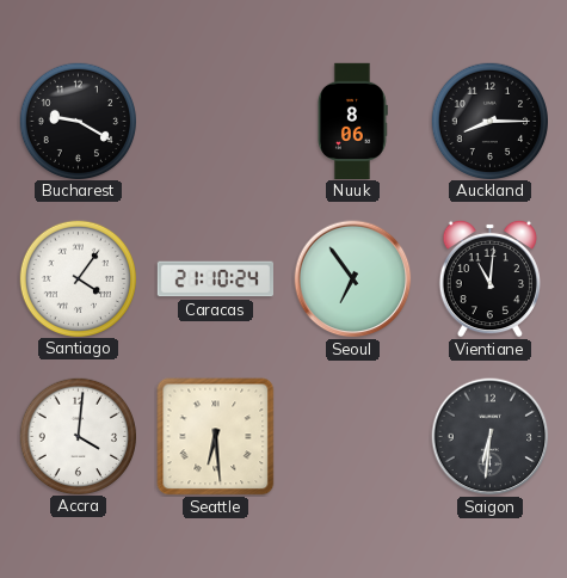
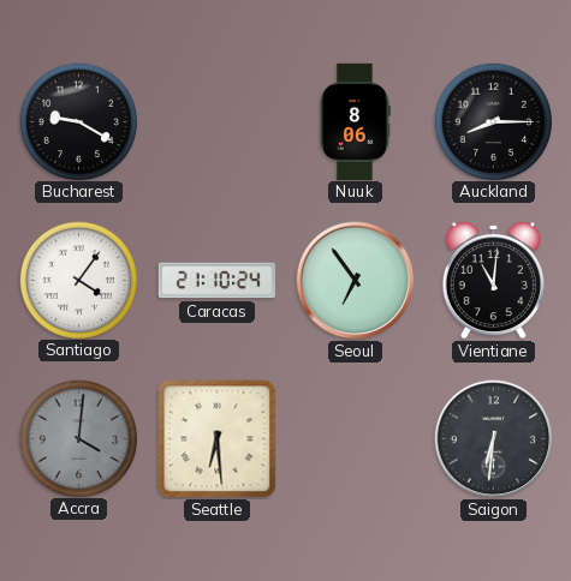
Accra dial: white -> grey (78, 438)
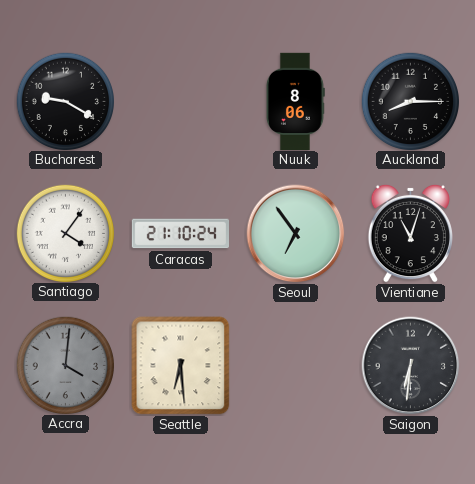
Vientiane: 11:01 -> 11:03 (410, 233)
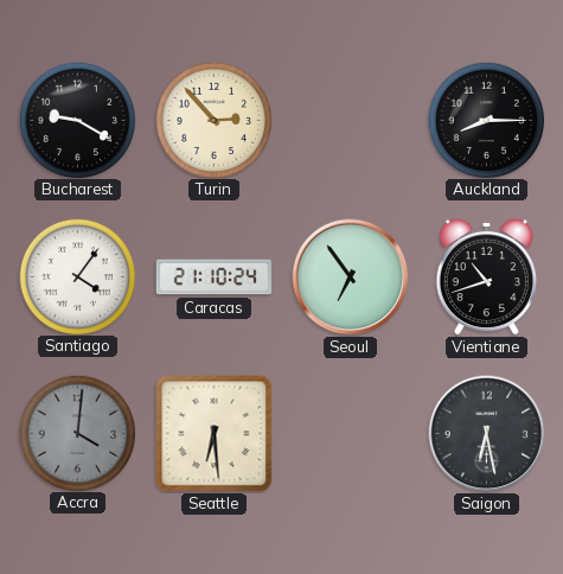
Turin: none -> 2:53 (213, 120)
Nuuk: 8:06 -> none (296, 101)
Vientiane: 11:03 -> 10:42 (486, 276)
Saigon: 6:31 -> 6:28 (487, 434)
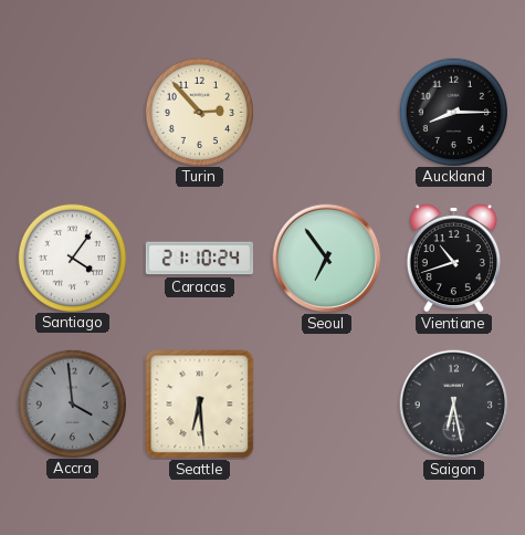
Bucharest: 9:20 -> none (77, 120)
Accra: 4:01 -> 3:59 (72, 403)
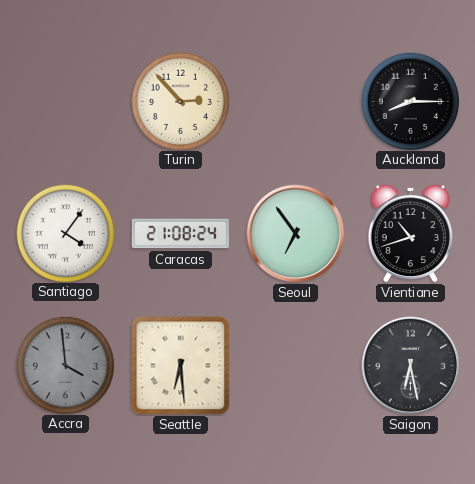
Caracas: 21:10 -> 21:08 (180, 234)
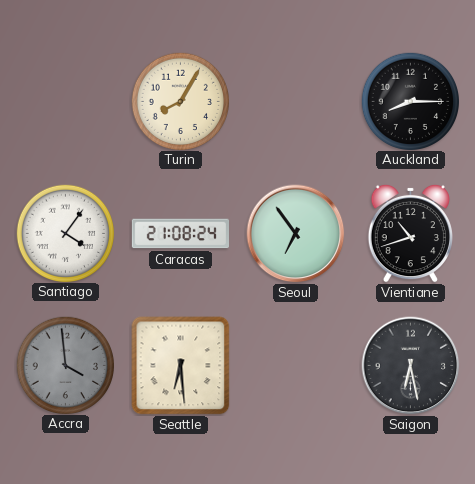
Turin: 2:53 -> 8:05 (180, 101)
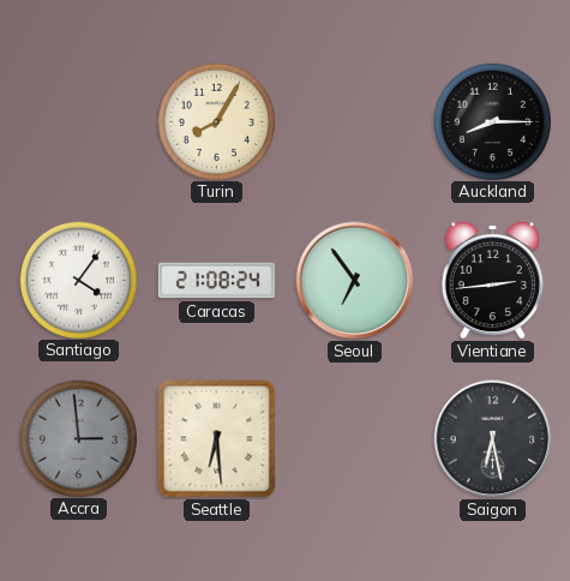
Vientiane: 10:42 -> 2:44 (492, 280)
Accra: 3:59 -> 2:59 (78, 438)
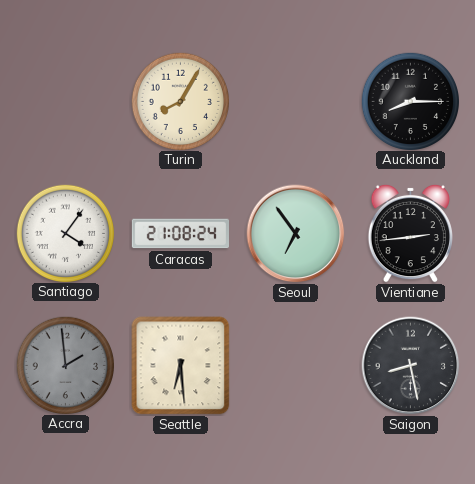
Accra: 2:59 -> 1:59 (65, 365)
Saigon: 6:28 -> 8:28 (411, 366)
